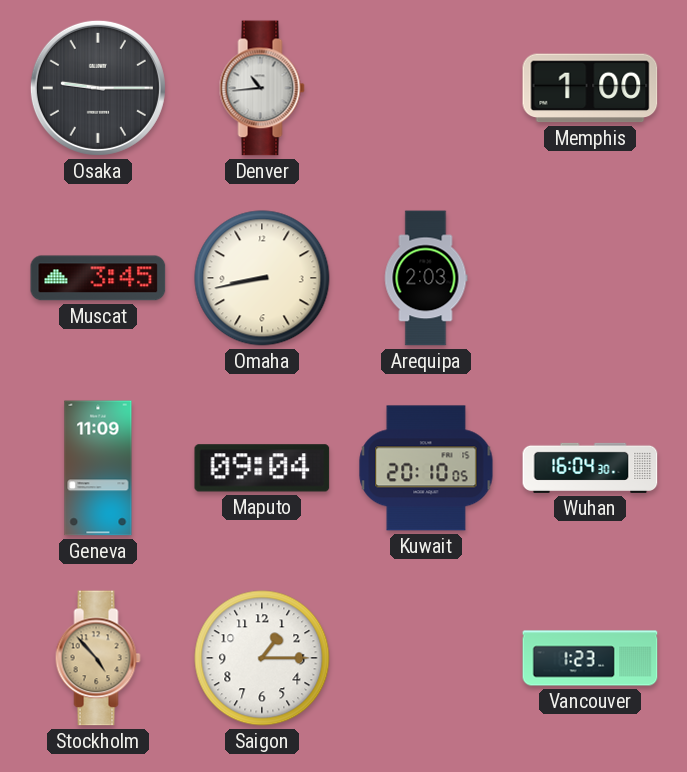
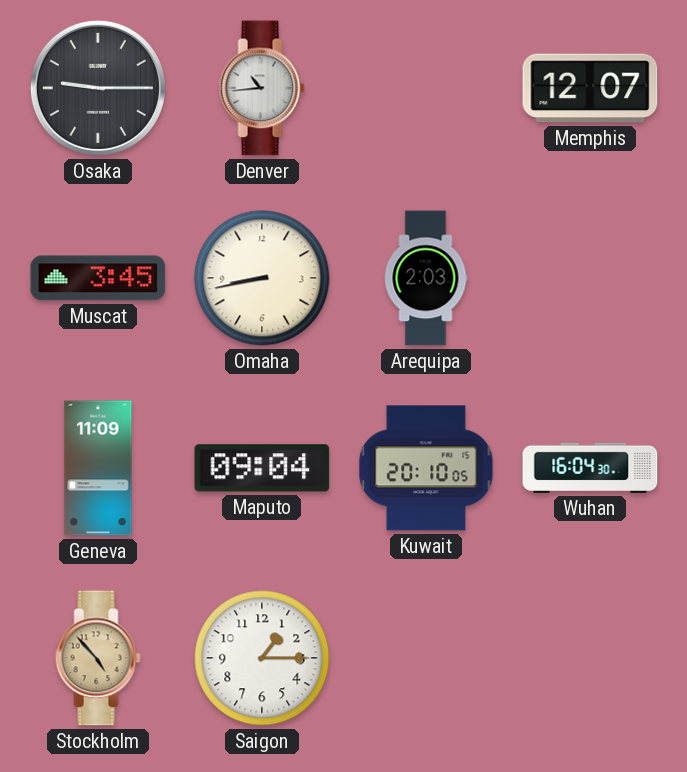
Memphis: 1:00 -> 12:07 (590, 88)
Vancouver: 1:23 -> none (590, 658)
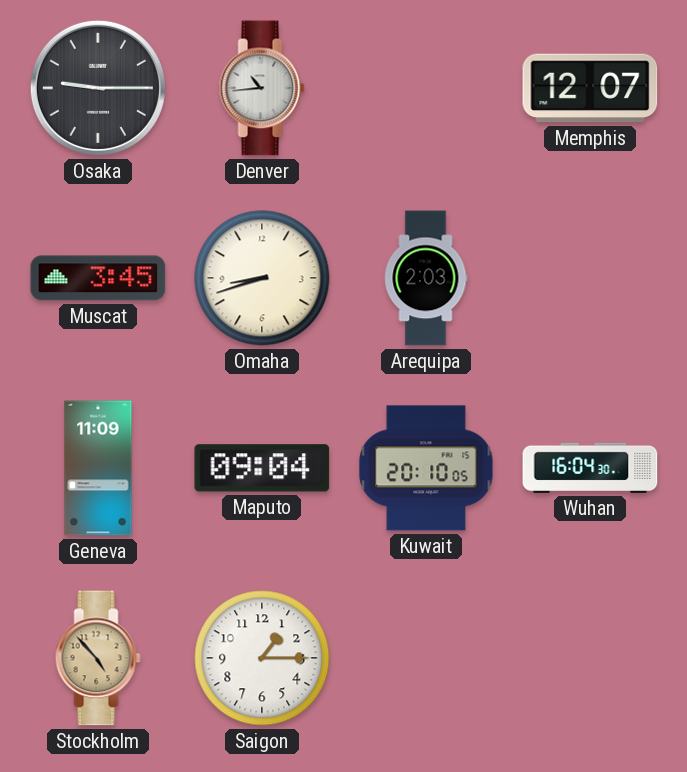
Omaha: 8:43 -> 8:42 (262, 278)
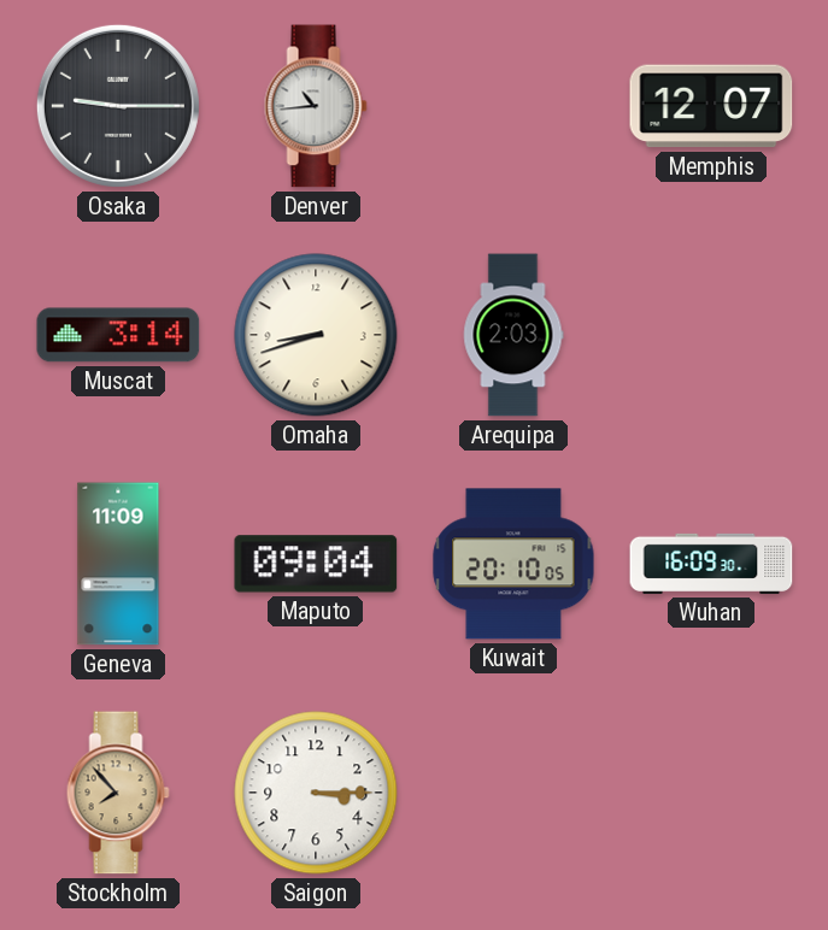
Muscat: 3:45 -> 3:14 (118, 335)
Wuhan: 16:04 -> 16:09 (711, 564)
Stockholm: 4:53 -> 7:53 (118, 793)
Saigon: 1:15 -> 3:15 (316, 793)
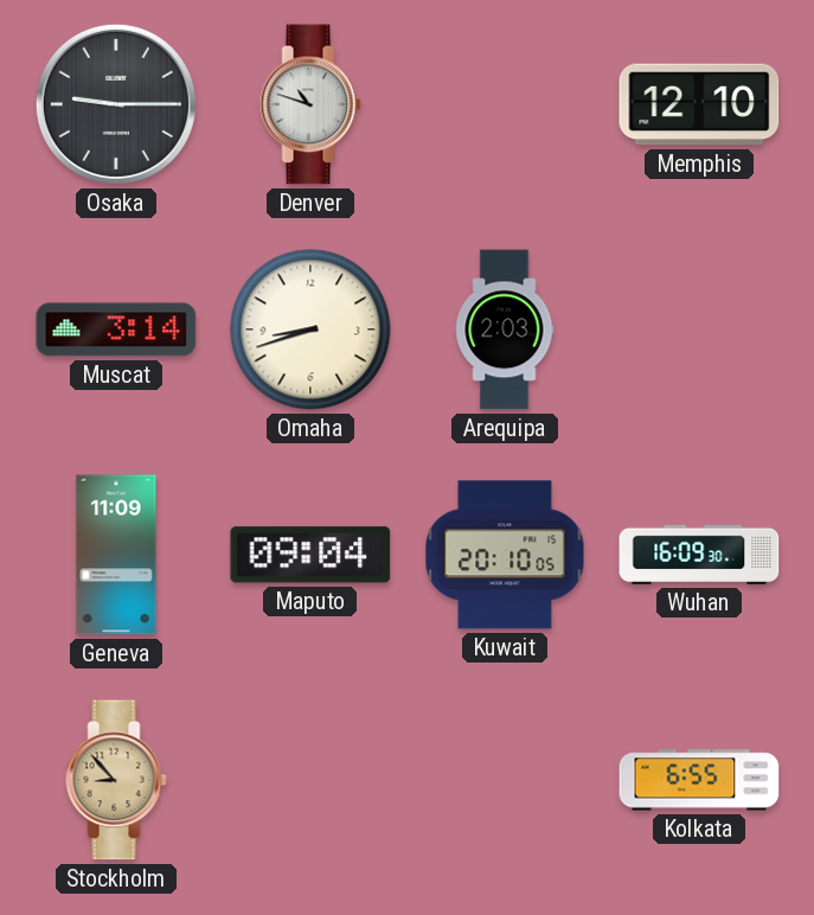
Denver: 10:44 -> 10:48 (310, 104)
Memphis: 12:07 -> 12:10 (699, 104)
Stockholm: 7:53 -> 8:53 (116, 780)
Saigon: 3:15 -> none (316, 793)
Kolkata: none -> 6:55 (699, 780)
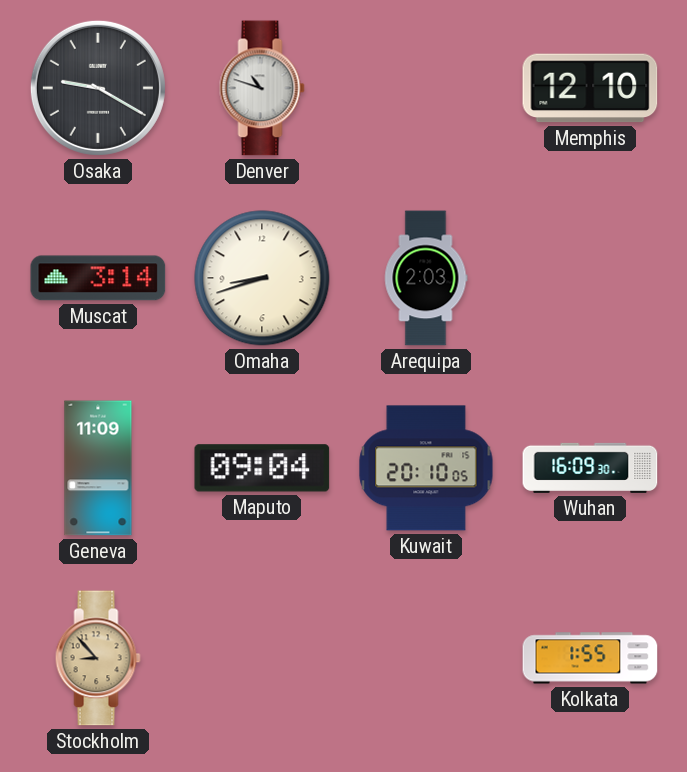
Osaka: 9:15 -> 9:20 (98, 88)
Kolkata: 6:55 -> 1:55 (590, 658)
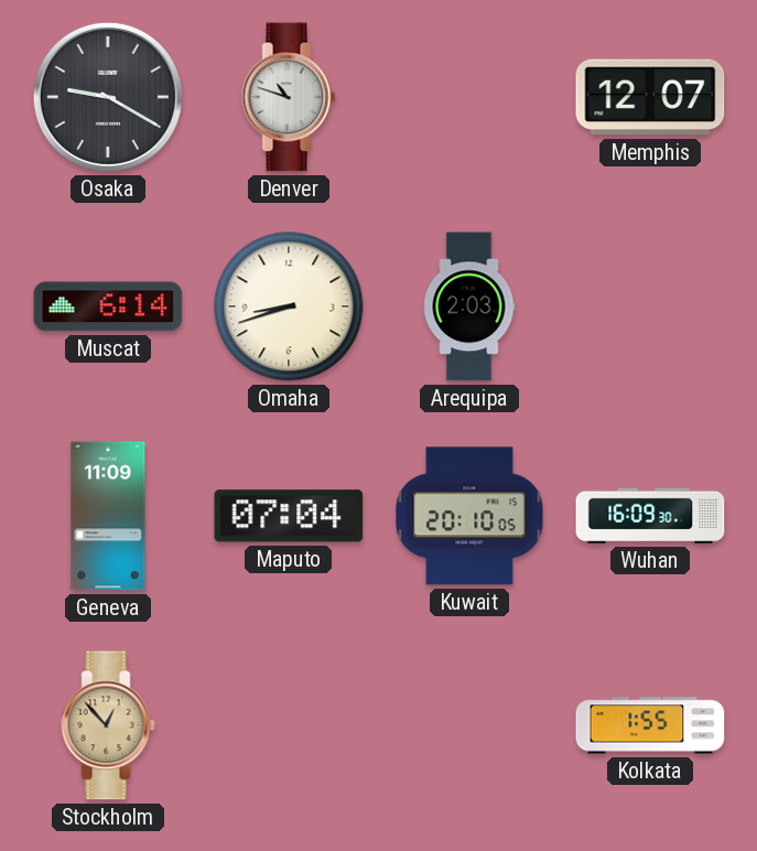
Memphis: 12:10 -> 12:07 (650, 97)
Muscat: 3:14 -> 6:14 (108, 306)
Maputo: 09:04 -> 07:04 (289, 516)
Stockholm: 8:53 -> 12:53 (108, 725)
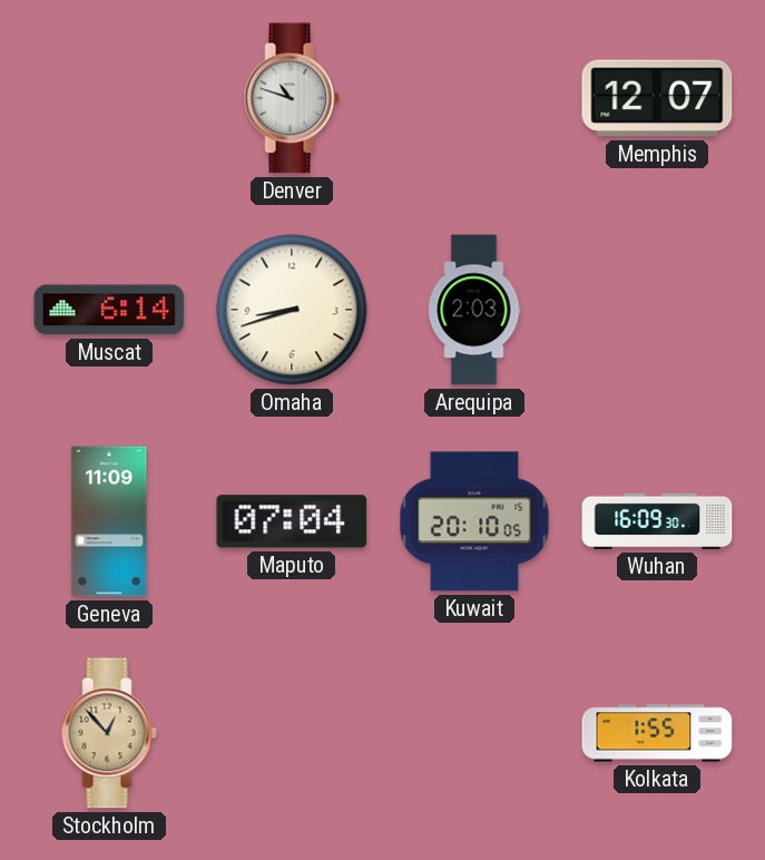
Osaka: 9:20 -> none (108, 97)
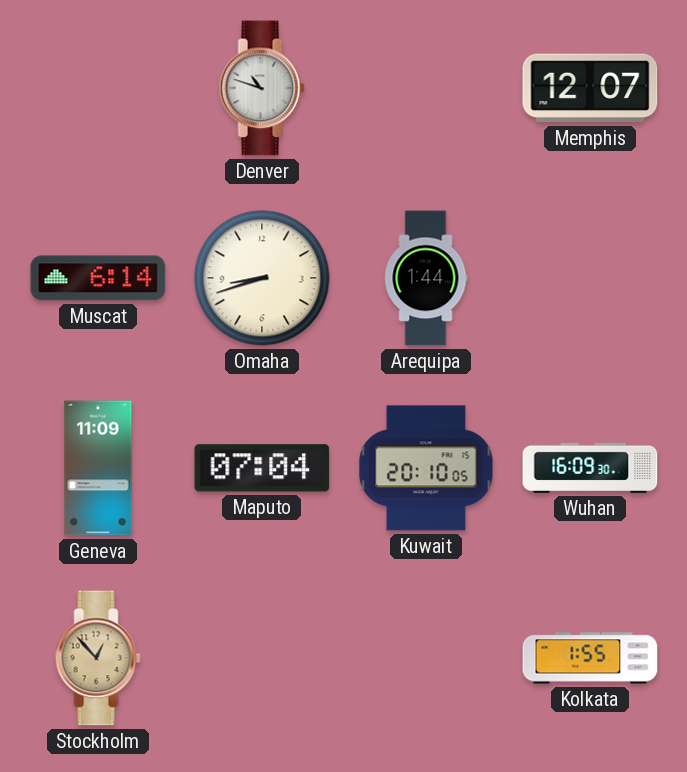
Arequipa: 2:03 -> 1:44 (426, 278)
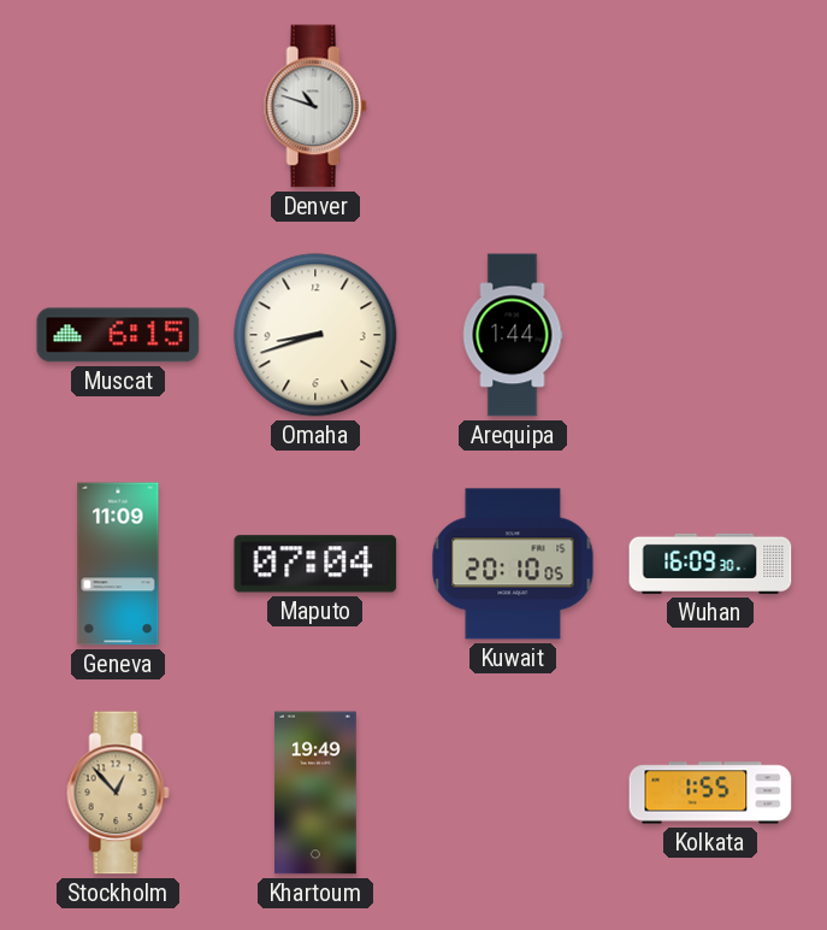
Memphis: 12:07 -> none (590, 88)
Muscat: 6:14 -> 6:15 (118, 335)
Khartoum: none -> 19:49 (317, 793)
